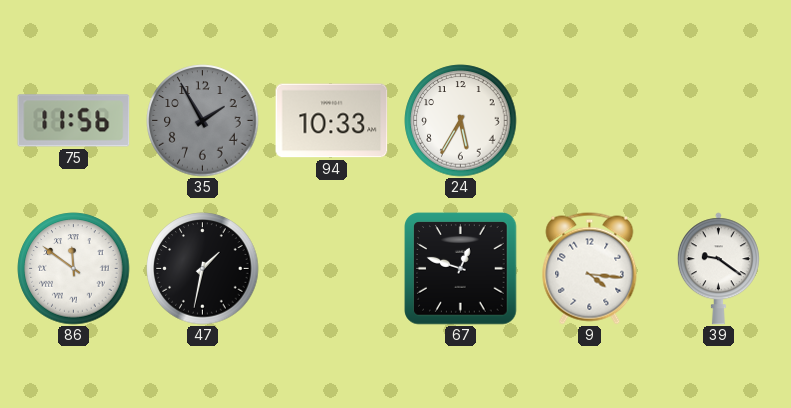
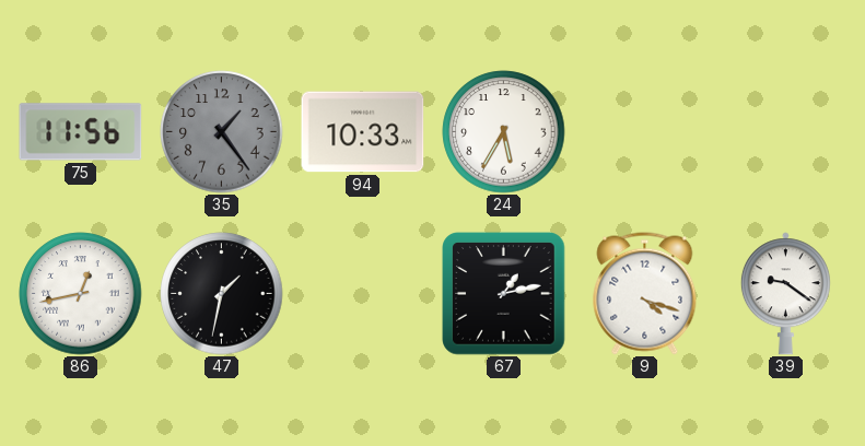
35: 1:55 -> 1:24 (222, 132)
86: 11:51 -> 12:43 (81, 294)
67: 12:48 -> 1:13 (504, 294)
9: 4:16 -> 4:18 (645, 294)
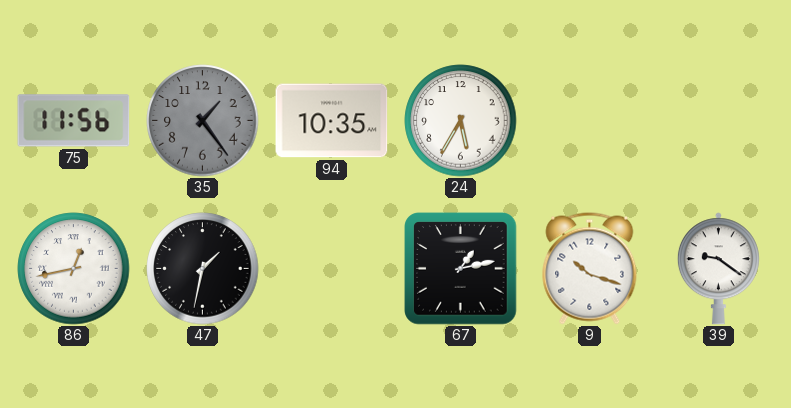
94: 10:33 -> 10:35 (332, 121)
9: 4:18 -> 10:18 (590, 269)
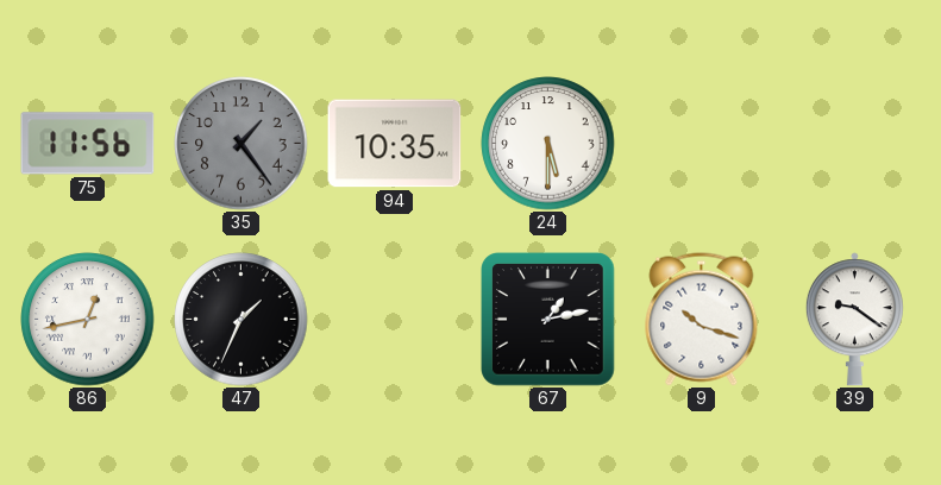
24: 5:35 -> 5:30 (548, 144)
47: 1:32 -> 1:34 (241, 320)
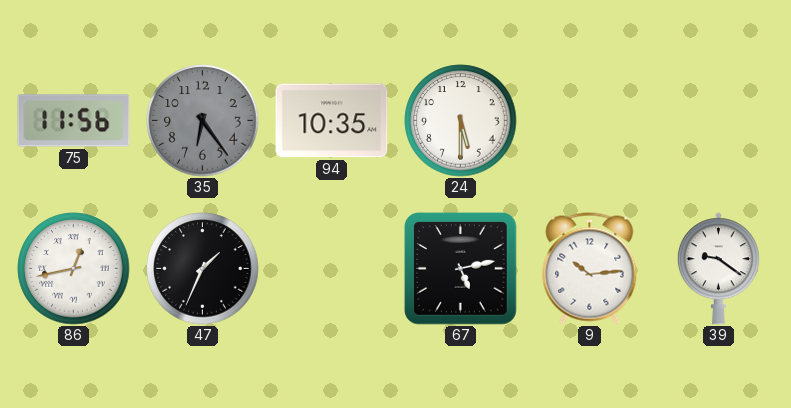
35: 1:24 -> 6:24 (203, 121)
67: 1:13 -> 5:13 (461, 269)
9: 10:18 -> 10:14 (590, 269)
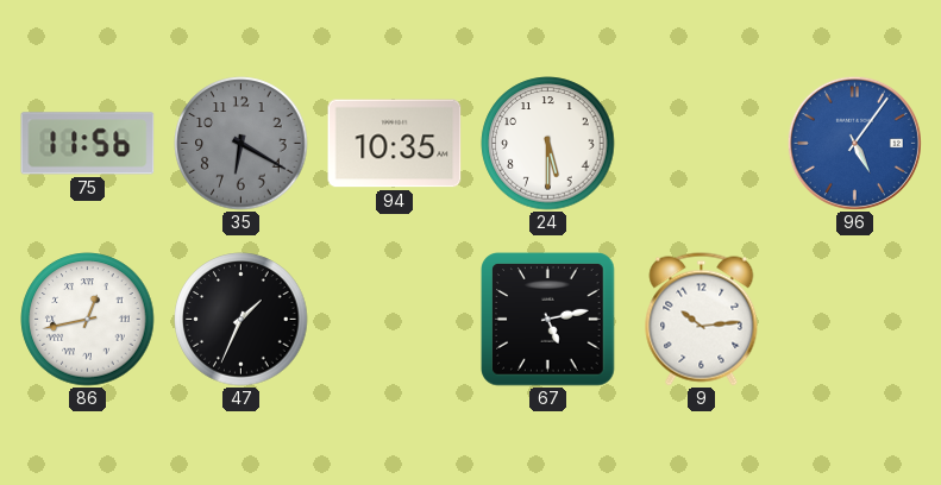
35: 6:24 -> 6:20 (241, 144)
96: none -> 5:06 (854, 143)
39: 9:21 -> none (718, 269)
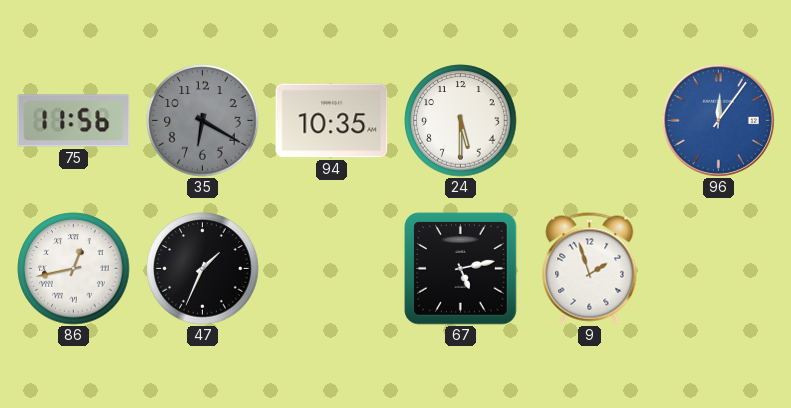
96: 5:06 -> 12:06 (718, 120)
9: 10:14 -> 1:57 (590, 269)
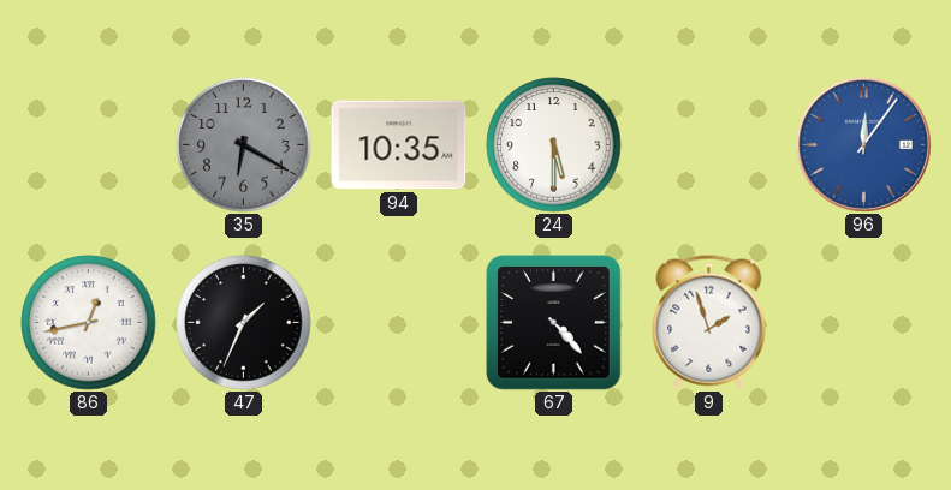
75: 11:56 -> none (74, 121)
67: 5:13 -> 4:23 (554, 323)
